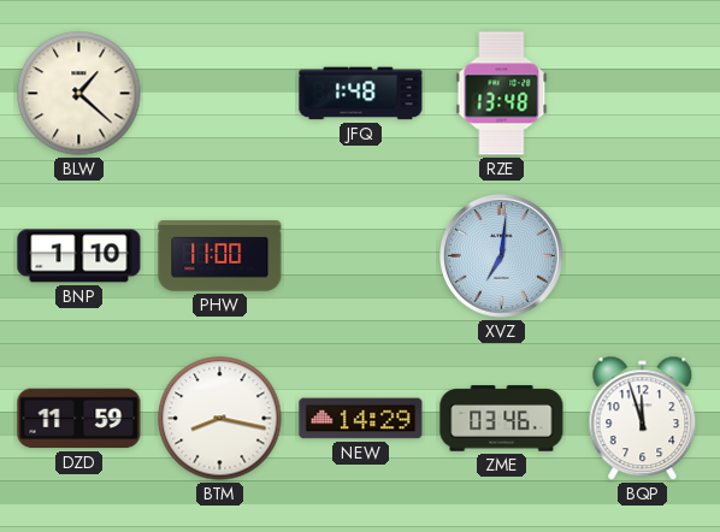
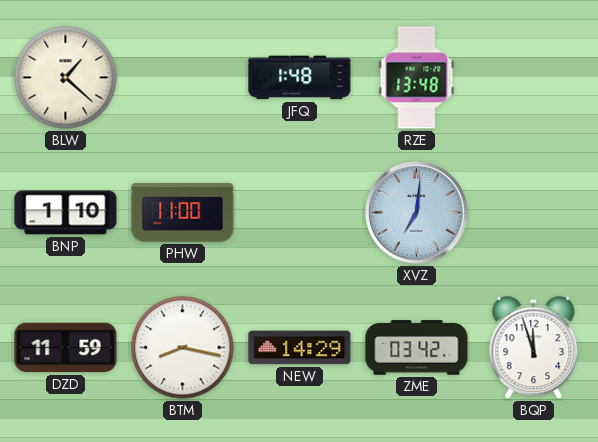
ZME: 03:46 -> 03:42 (417, 348)
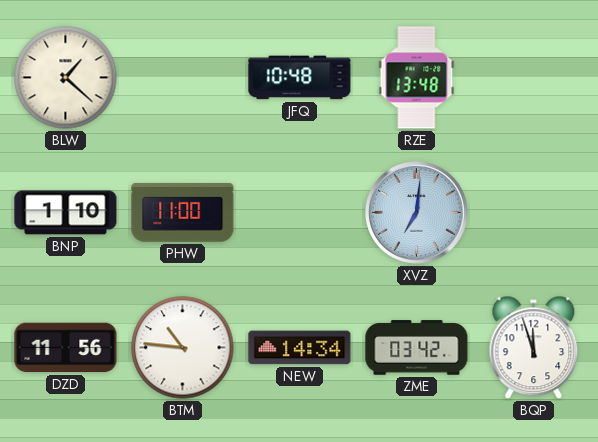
JFQ: 1:48 -> 10:48 (300, 78)
DZD: 11:59 -> 11:56 (66, 348)
BTM: 8:17 -> 10:46 (183, 348)
NEW: 14:29 -> 14:34 (300, 348)
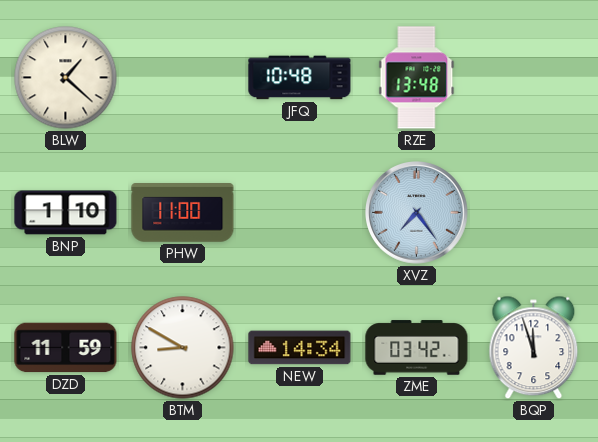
XVZ: 7:01 -> 7:24 (417, 213)
DZD: 11:56 -> 11:59 (66, 348)
BTM: 10:46 -> 8:50 (183, 348)
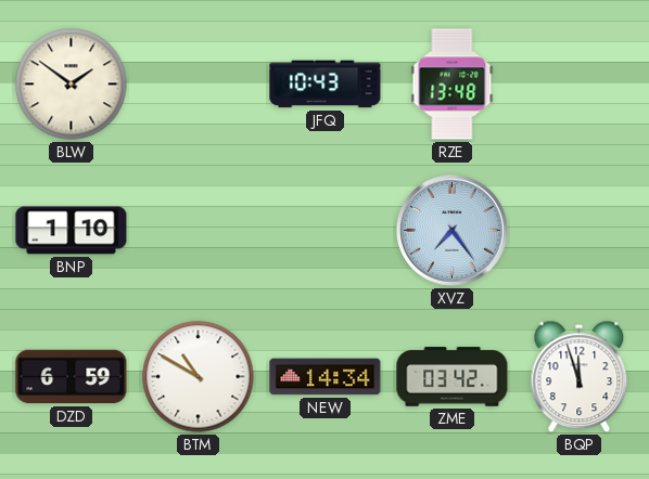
BLW: 1:22 -> 1:51 (72, 85)
JFQ: 10:48 -> 10:43 (326, 85)
PHW: 11:00 -> none (183, 213)
DZD: 11:59 -> 6:59 (72, 377)
BTM: 8:50 -> 10:50 (199, 377)
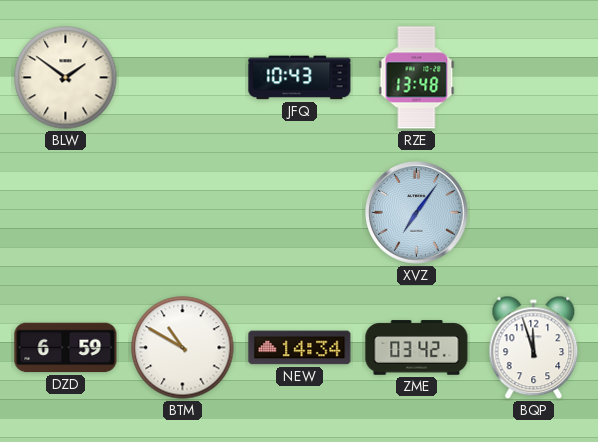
BNP: 1:10 -> none (72, 231)
XVZ: 7:24 -> 7:06 (417, 213)
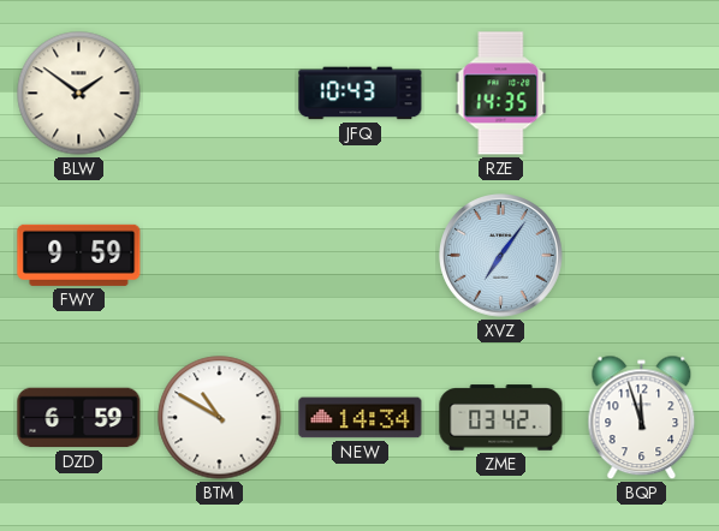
RZE: 13:48 -> 14:35 (501, 94)
FWY: none -> 9:59 (79, 255)
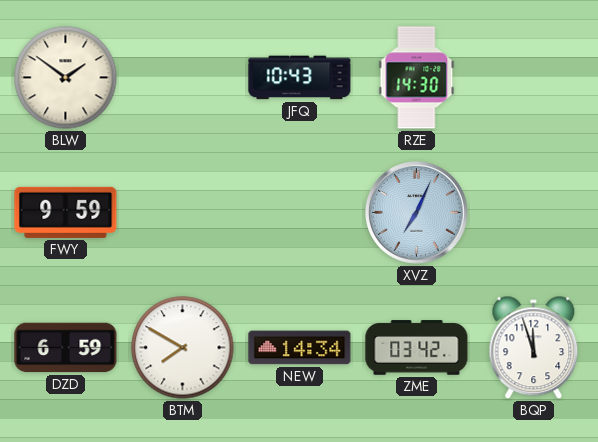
RZE: 14:35 -> 14:30 (417, 78)
XVZ: 7:06 -> 7:04 (417, 213)
BTM: 10:50 -> 7:50 (183, 348)
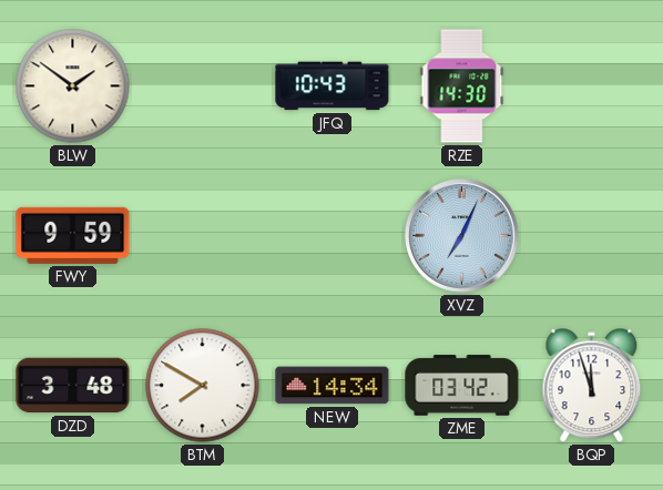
DZD: 6:59 -> 3:48 (73, 386)
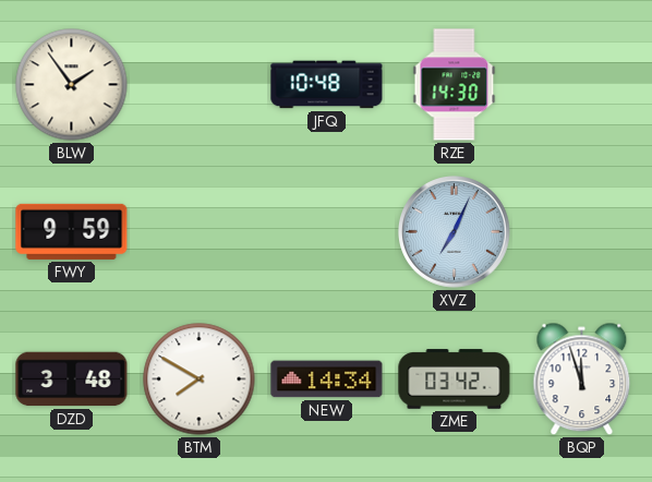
BLW: 1:51 -> 1:54 (72, 85)
JFQ: 10:43 -> 10:48 (327, 85)
